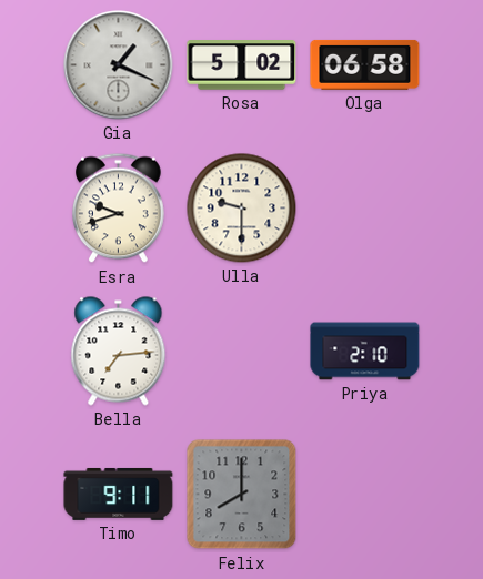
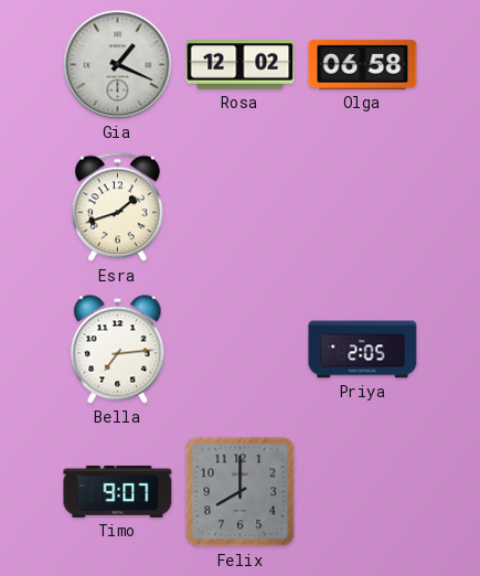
Rosa: 5:02 -> 12:02 (241, 65)
Esra: 9:42 -> 1:42 (118, 207)
Ulla: 9:30 -> none (242, 209)
Priya: 2:10 -> 2:05 (363, 350)
Timo: 9:11 -> 9:07 (118, 491)
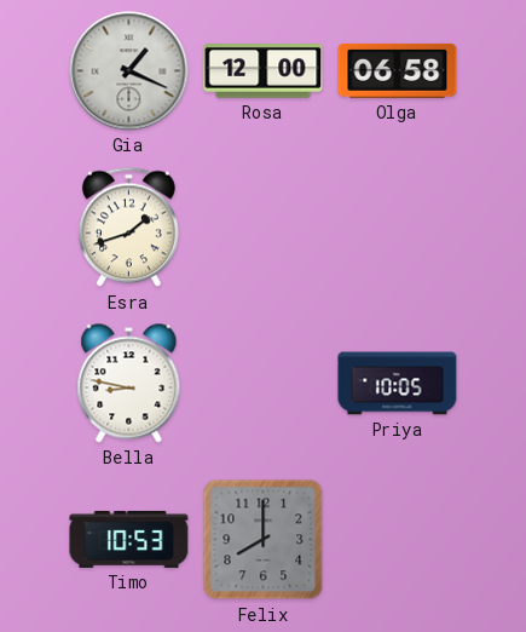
Rosa: 12:02 -> 12:00 (264, 71)
Bella: 7:14 -> 8:47 (129, 384)
Priya: 2:05 -> 10:05 (398, 384)
Timo: 9:07 -> 10:53 (129, 539)
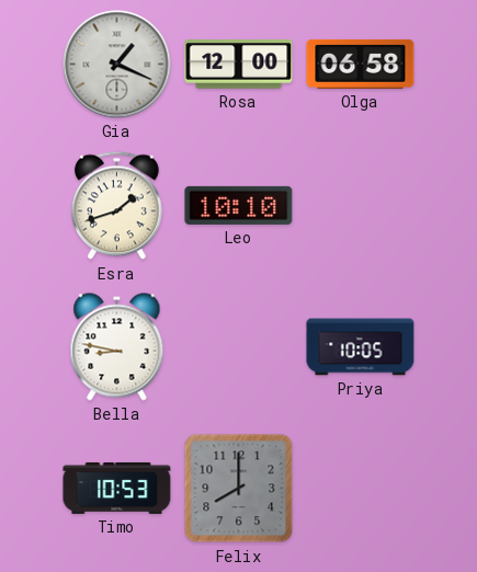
Leo: none -> 10:10 (239, 205)
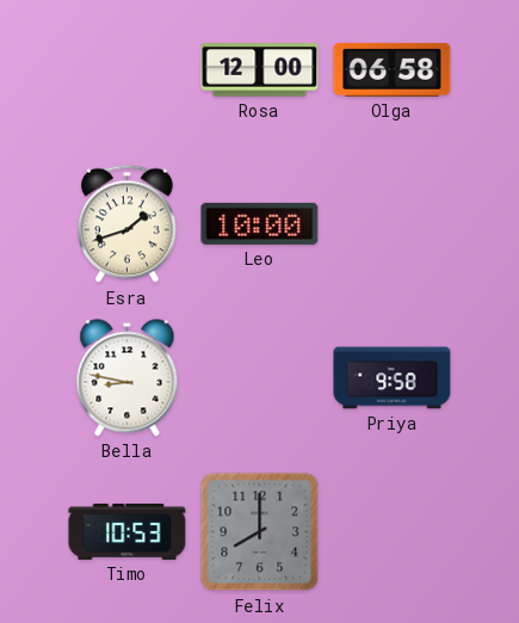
Gia: 1:19 -> none (117, 65)
Leo: 10:10 -> 10:00 (260, 223)
Priya: 10:05 -> 9:58 (393, 378)
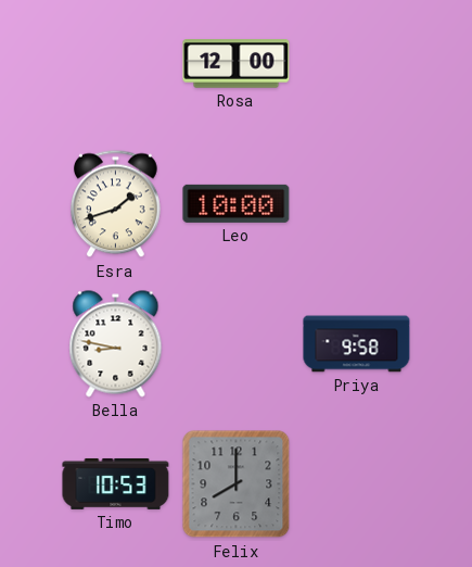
Olga: 06:58 -> none (393, 69)
